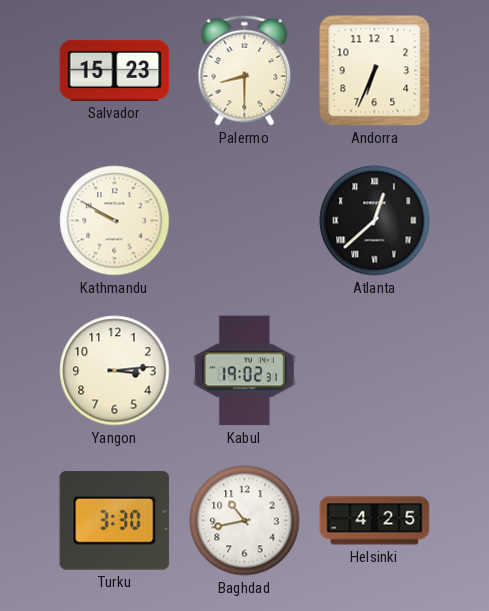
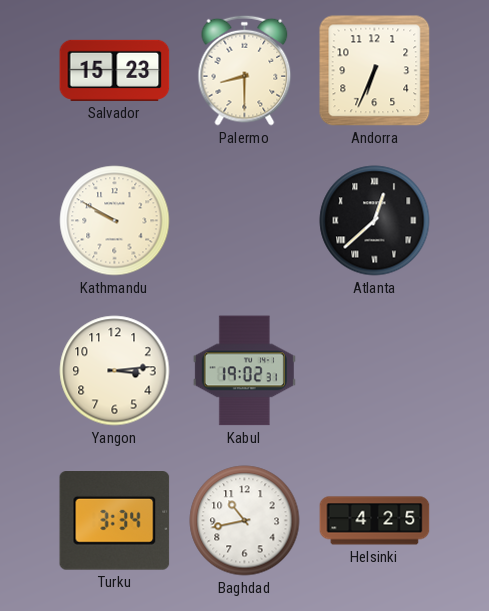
Turku: 3:30 -> 3:34 (115, 521)
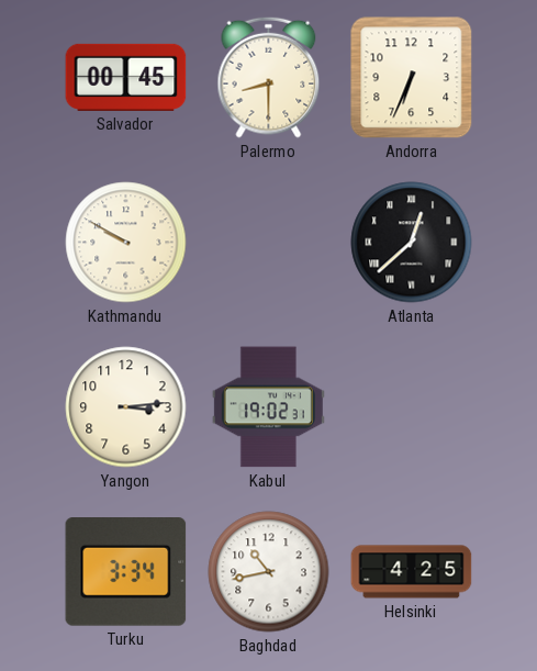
Salvador: 15:23 -> 00:45 (126, 77)
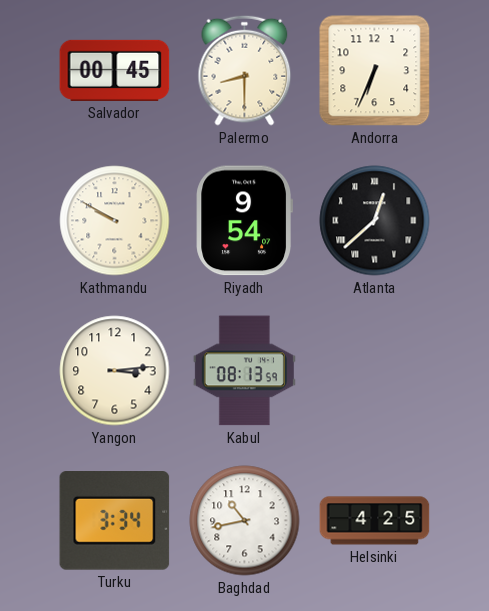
Riyadh: none -> 9:54 (244, 221)
Kabul: 19:02 -> 08:13 (244, 371)
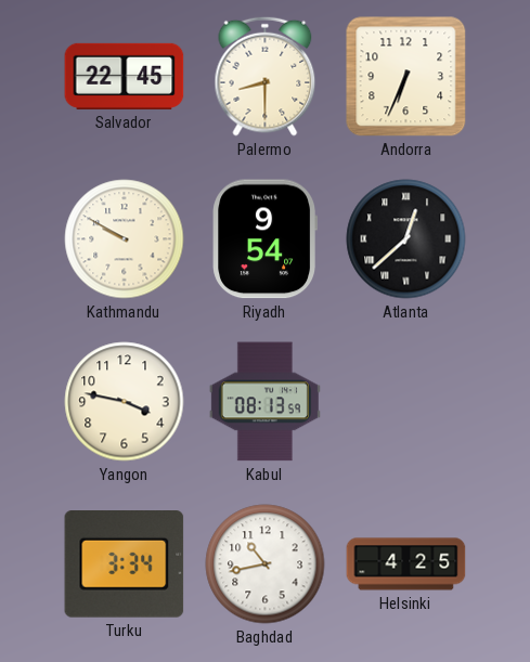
Salvador: 00:45 -> 22:45 (125, 76)
Yangon: 3:14 -> 3:47 (125, 402)
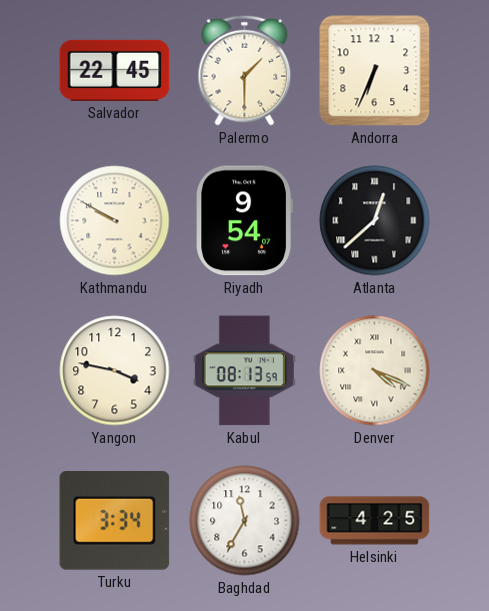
Palermo: 8:30 -> 1:30 (245, 70)
Denver: none -> 4:19 (375, 371)
Baghdad: 10:43 -> 11:35 (245, 521)
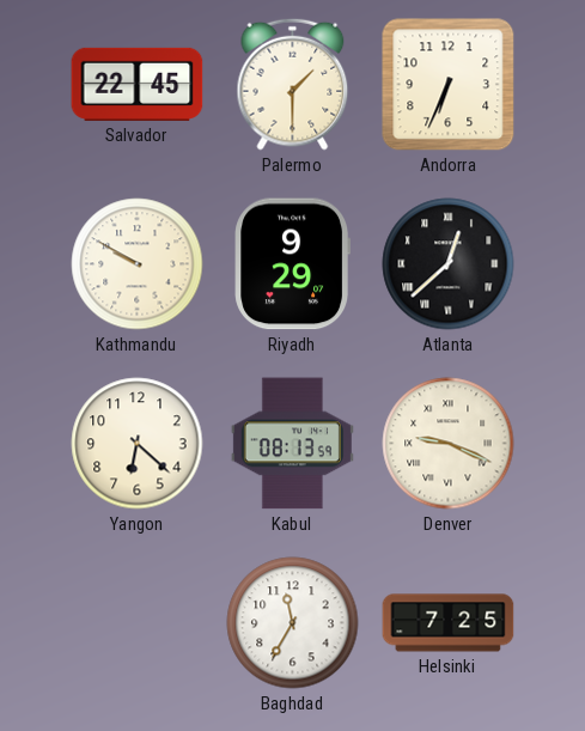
Riyadh: 9:54 -> 9:29 (292, 264)
Yangon: 3:47 -> 6:22 (138, 444)
Denver: 4:19 -> 9:19 (449, 444)
Turku: 3:34 -> none (115, 521)
Helsinki: 4:25 -> 7:25 (449, 623)
